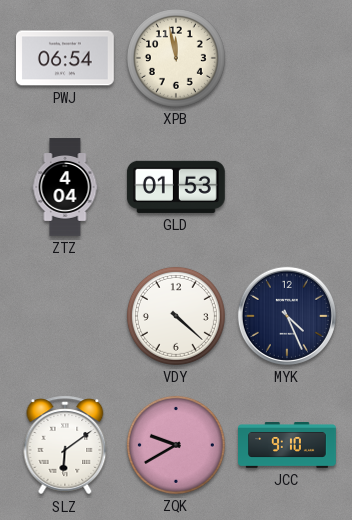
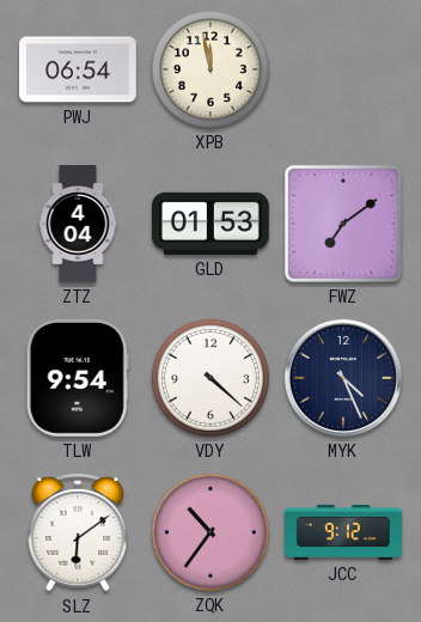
FWZ: none -> 7:09 (343, 224)
TLW: none -> 9:54 (78, 378)
ZQK: 9:40 -> 10:36 (210, 532)
JCC: 9:10 -> 9:12 (343, 533)
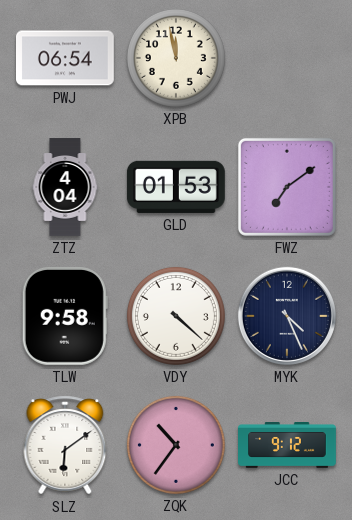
TLW: 9:54 -> 9:58 (65, 316)
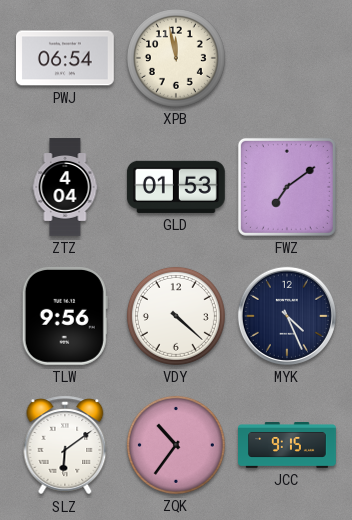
TLW: 9:58 -> 9:56 (65, 316)
JCC: 9:12 -> 9:15 (287, 446)
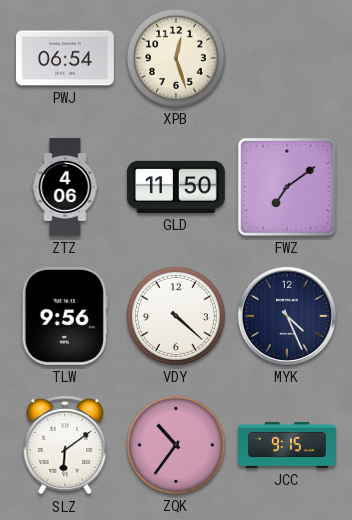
XPB: 11:58 -> 12:27 (176, 58)
ZTZ: 4:04 -> 4:06 (65, 187)
GLD: 01:53 -> 11:50 (176, 187)
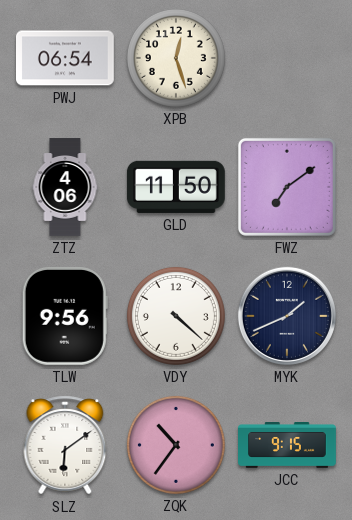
MYK: 4:26 -> 1:41 (287, 316)
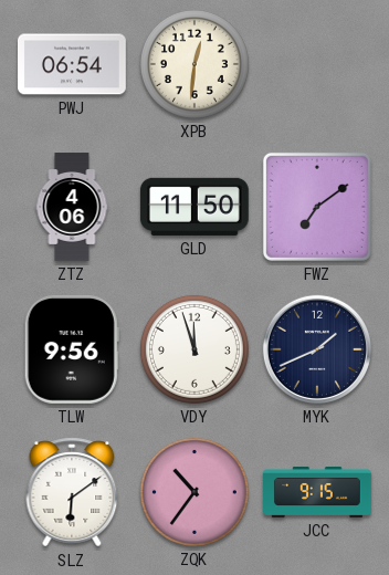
XPB: 12:27 -> 12:31 (195, 64)
VDY: 4:22 -> 11:57 (195, 349)
